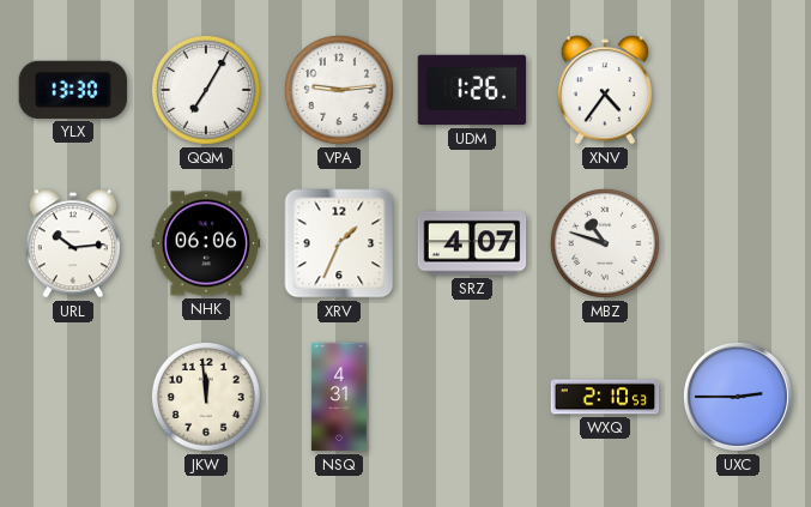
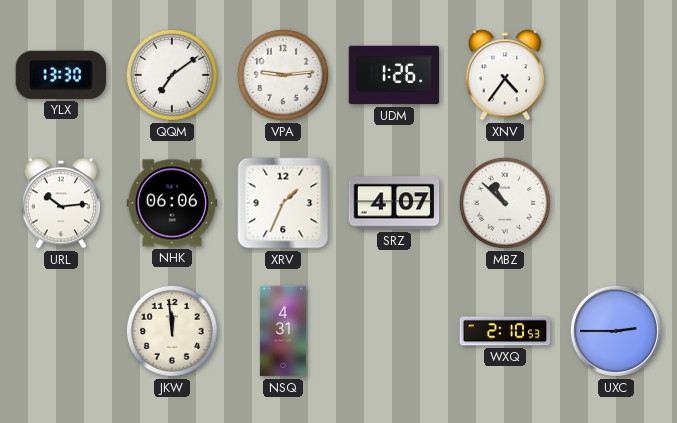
QQM: 7:05 -> 7:09 (172, 75)
MBZ: 10:48 -> 10:52 (505, 203)
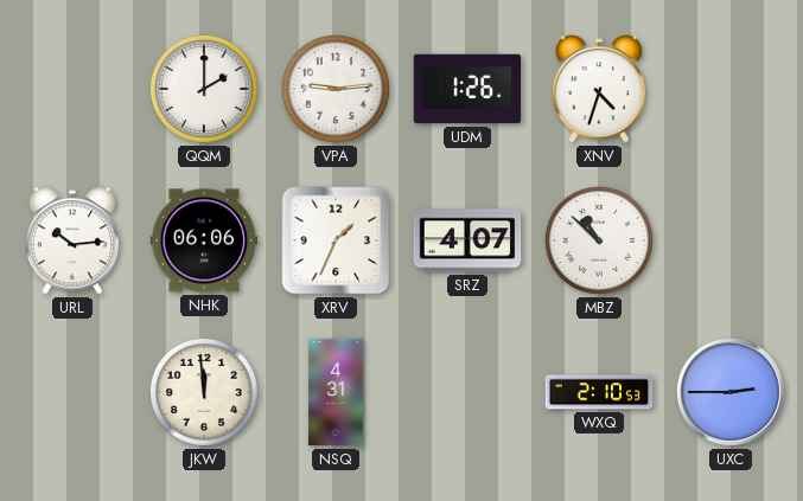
YLX: 13:30 -> none (60, 75)
QQM: 7:09 -> 2:00 (204, 89)
XNV: 4:36 -> 4:33 (599, 89)
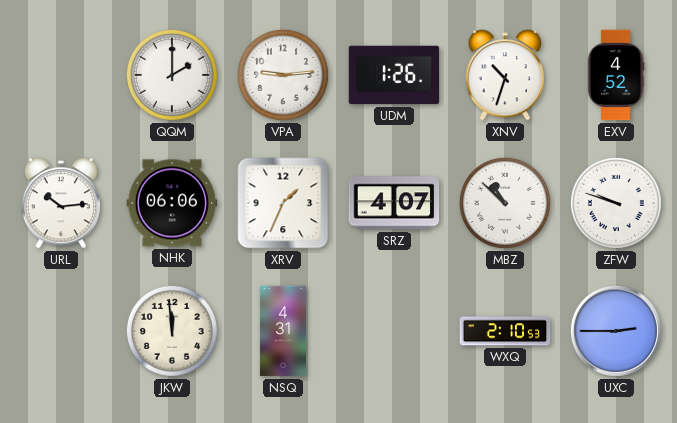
XNV: 4:33 -> 10:33 (505, 75)
EXV: none -> 4:52 (616, 75)
ZFW: none -> 9:48 (616, 203)
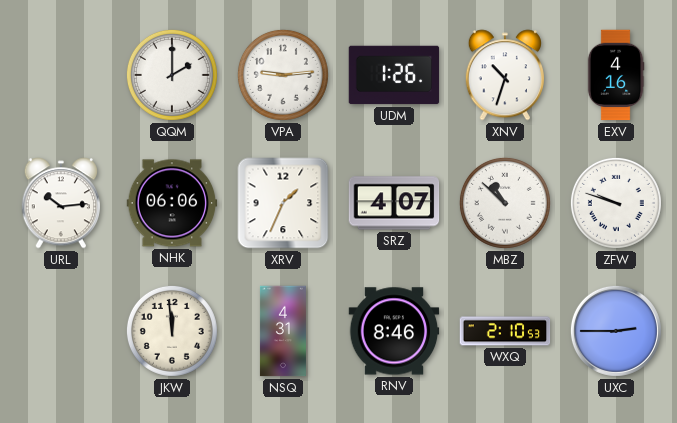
EXV: 4:52 -> 4:16 (616, 75)
RNV: none -> 8:46 (394, 331)
